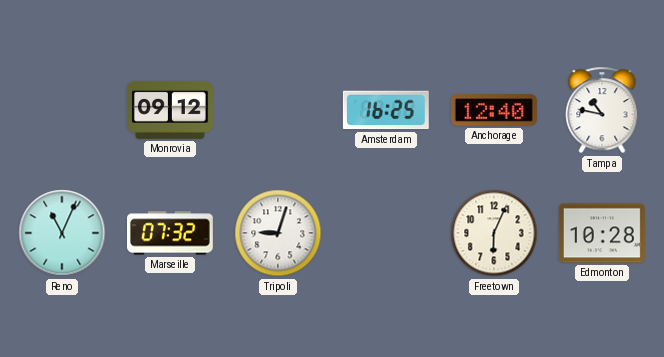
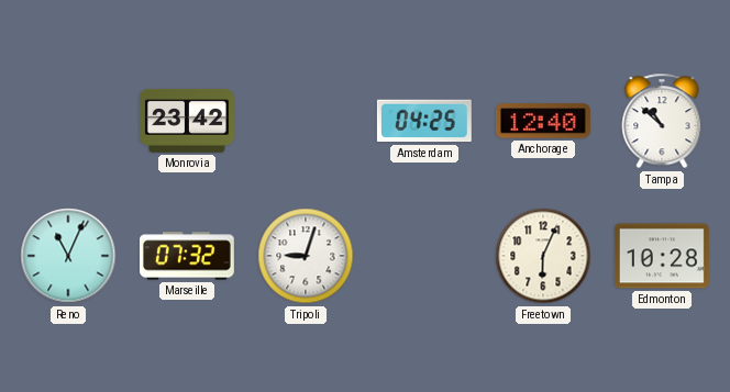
Monrovia: 09:12 -> 23:42 (187, 121)
Amsterdam: 16:25 -> 04:25 (424, 121)
Tampa: 10:47 -> 10:52 (662, 121)
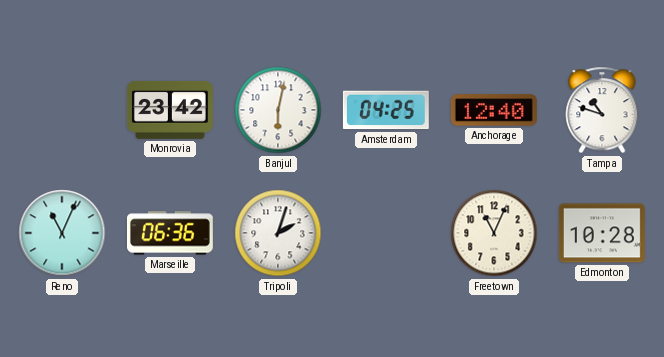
Banjul: none -> 6:02 (278, 110)
Tampa: 10:52 -> 10:48 (602, 110)
Marseille: 07:32 -> 06:36 (170, 233)
Tripoli: 9:03 -> 2:03 (278, 233)
Freetown: 6:04 -> 11:04 (494, 233)
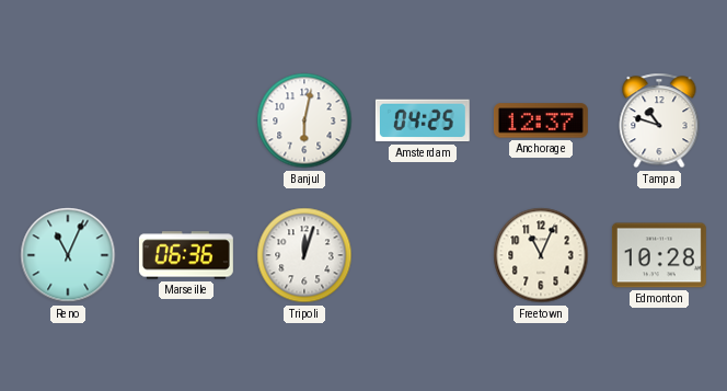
Monrovia: 23:42 -> none (170, 110)
Anchorage: 12:40 -> 12:37 (541, 120)
Tripoli: 2:03 -> 12:03 (304, 255)
